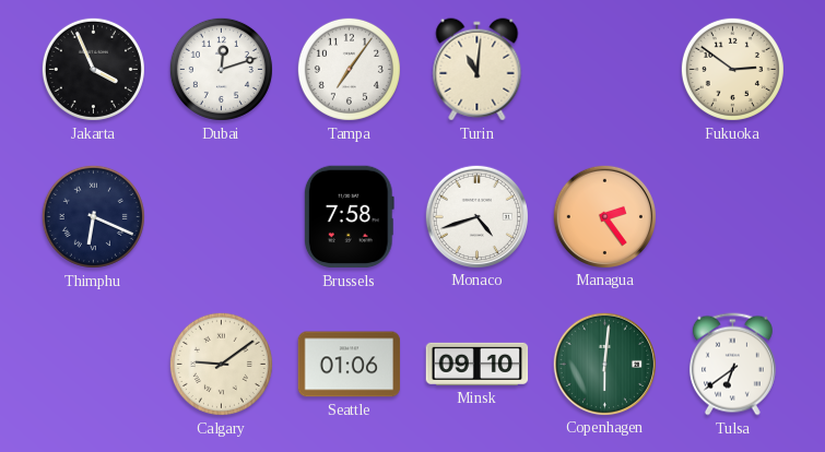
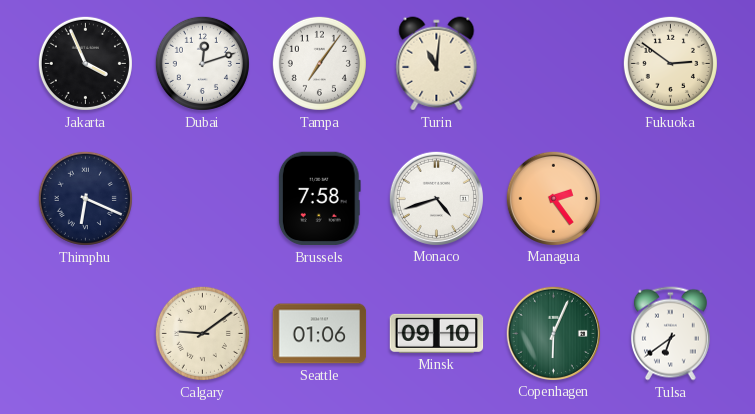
Copenhagen: 6:01 -> 6:04 (553, 333)
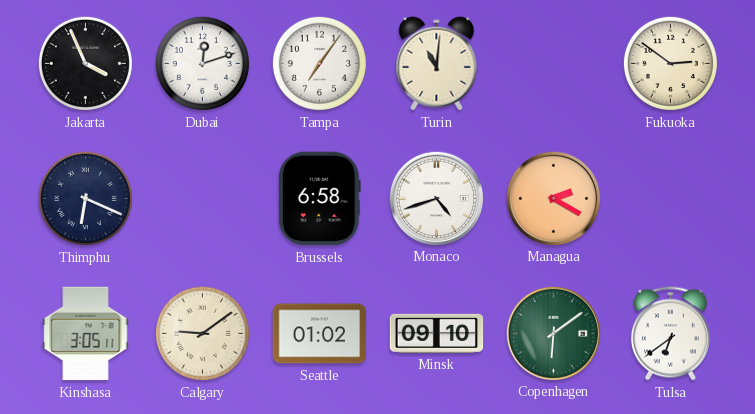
Brussels: 7:58 -> 6:58 (319, 199)
Managua: 2:24 -> 2:20 (553, 198)
Kinshasa: none -> 3:05 (86, 334)
Seattle: 01:06 -> 01:02 (320, 334)
Copenhagen: 6:04 -> 6:09 (553, 333)
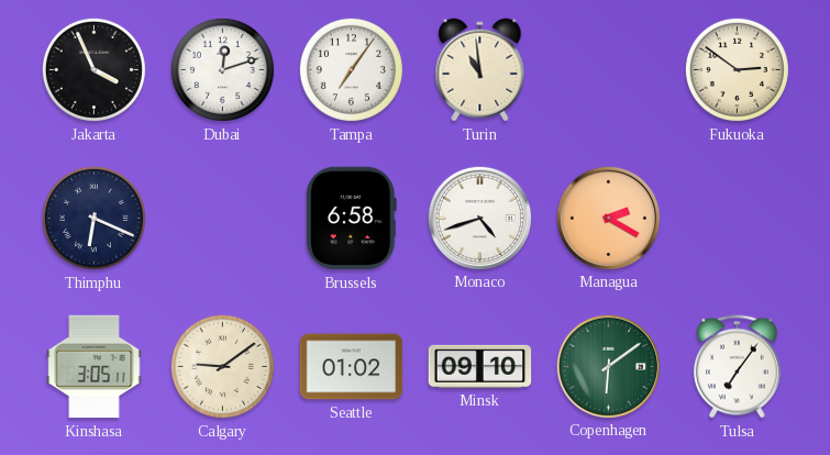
Turin: 11:01 -> 10:59 (480, 70)
Tulsa: 6:39 -> 7:06 (737, 367)
